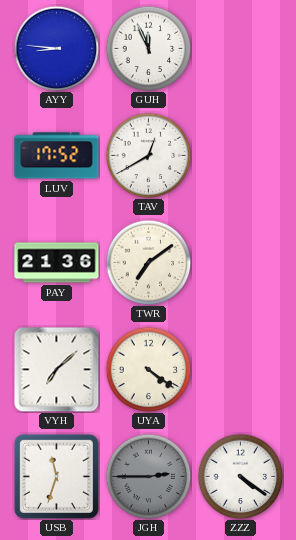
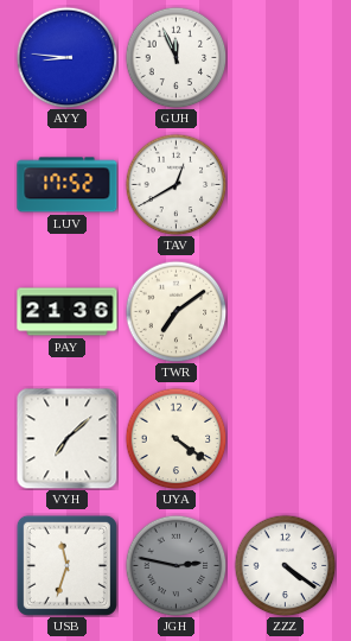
JGH: 2:45 -> 2:47 (175, 565)
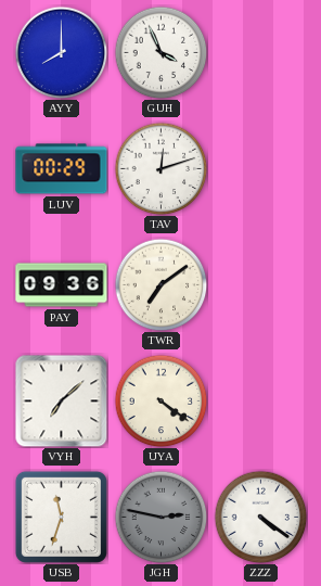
AYY: 8:46 -> 8:00 (61, 52)
GUH: 11:56 -> 3:56 (160, 52)
LUV: 17:52 -> 00:29 (62, 169)
TAV: 12:40 -> 12:12 (160, 168)
PAY: 21:36 -> 09:36 (62, 285)
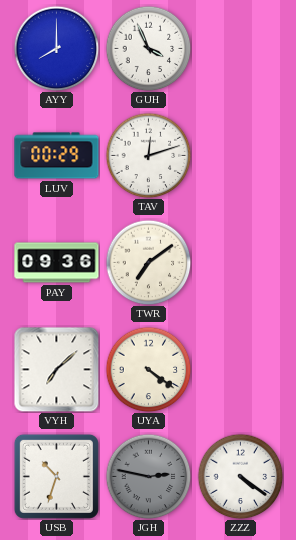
USB: 11:33 -> 10:33 (56, 476)
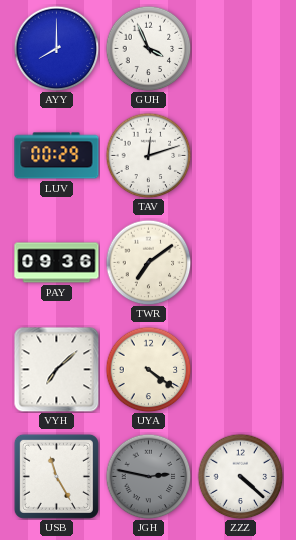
USB: 10:33 -> 11:25 (56, 476)
ZZZ: 4:21 -> 4:22 (240, 476)
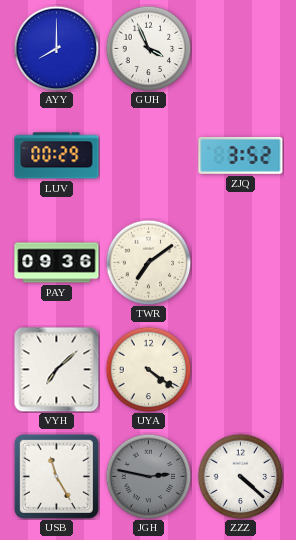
TAV: 12:12 -> none (148, 155)
ZJQ: none -> 3:52 (241, 155)
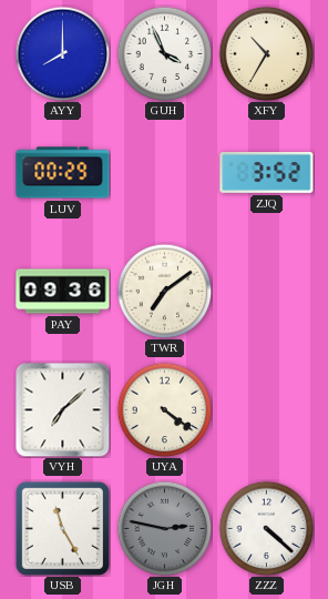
XFY: none -> 10:35 (266, 53)
